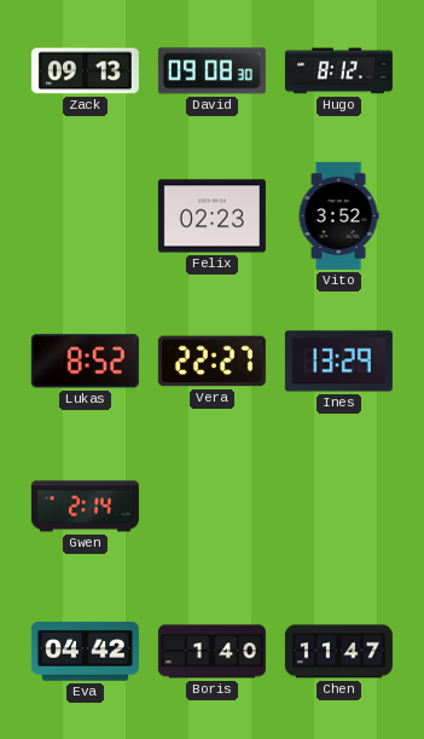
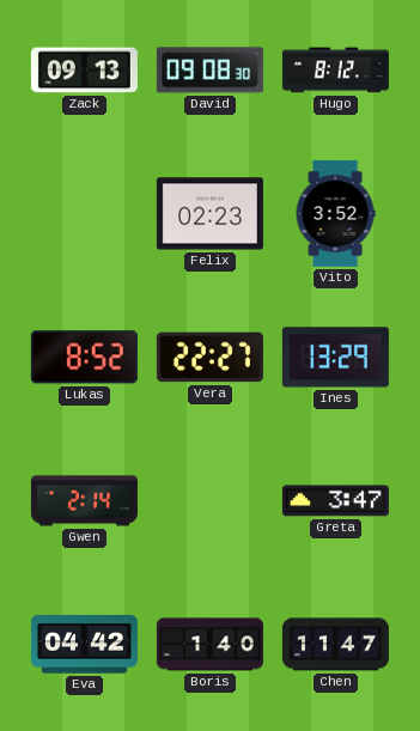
Greta: none -> 3:47 (335, 501)
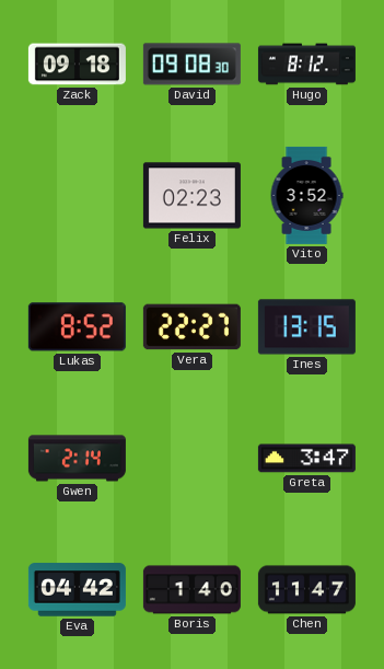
Zack: 09:13 -> 09:18 (77, 65)
Ines: 13:29 -> 13:15 (306, 327)
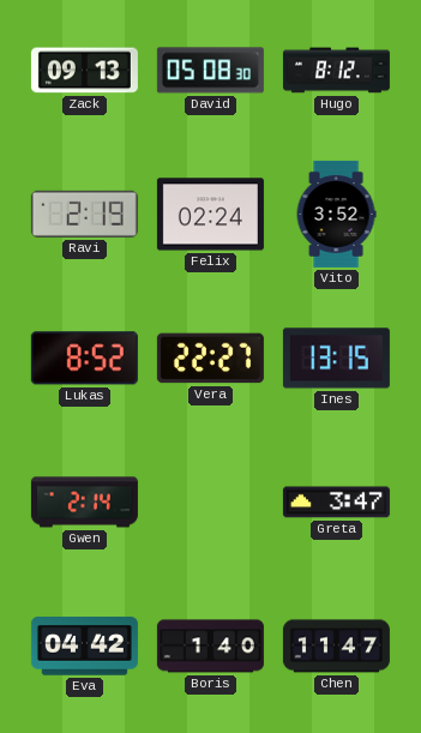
Zack: 09:18 -> 09:13 (84, 71)
David: 09:08 -> 05:08 (210, 71)
Ravi: none -> 2:19 (84, 214)
Felix: 02:23 -> 02:24 (210, 215)
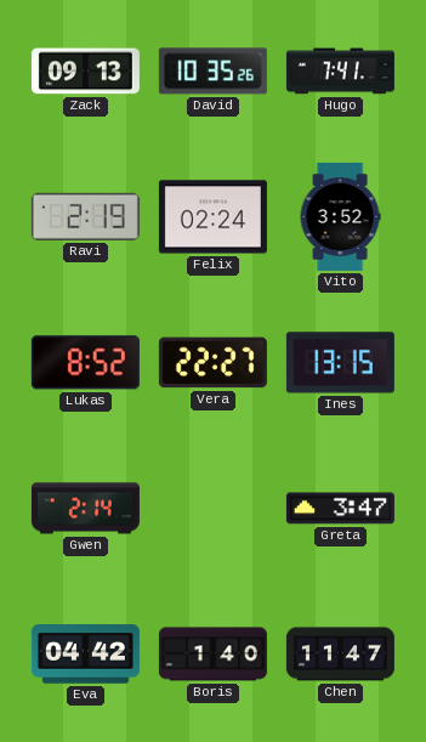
David: 05:08 -> 10:35 (212, 72)
Hugo: 8:12 -> 7:41 (340, 72)
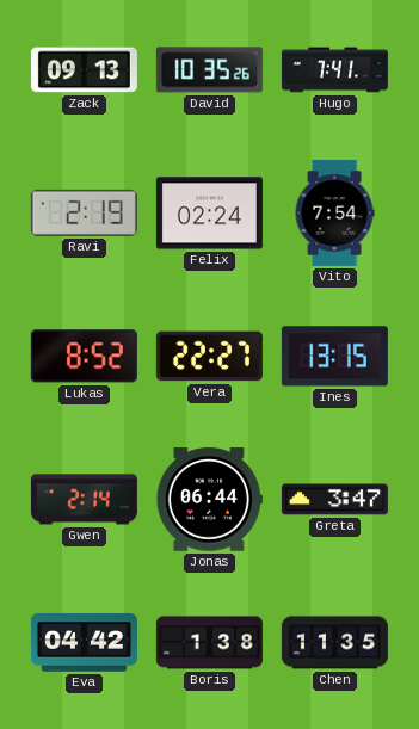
Vito: 3:52 -> 7:54 (334, 212)
Jonas: none -> 06:44 (209, 500)
Boris: 1:40 -> 1:38 (209, 643)
Chen: 11:47 -> 11:35 (334, 643)
